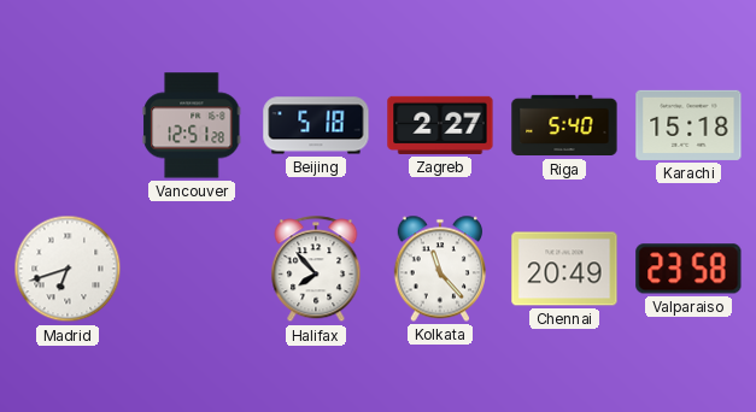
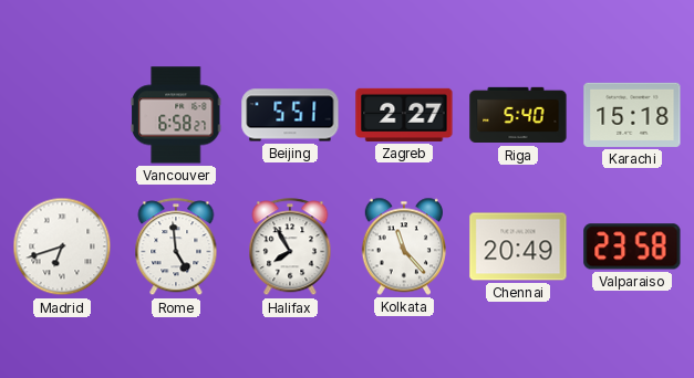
Vancouver: 12:51 -> 6:58 (177, 115)
Beijing: 5:18 -> 5:51 (290, 115)
Rome: none -> 4:59 (176, 248)
Halifax: 7:53 -> 7:55 (290, 248)
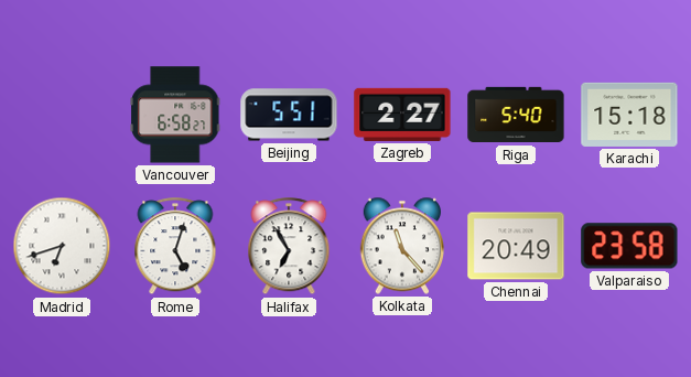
Rome: 4:59 -> 5:03 (175, 247)
Halifax: 7:55 -> 6:55 (289, 247)
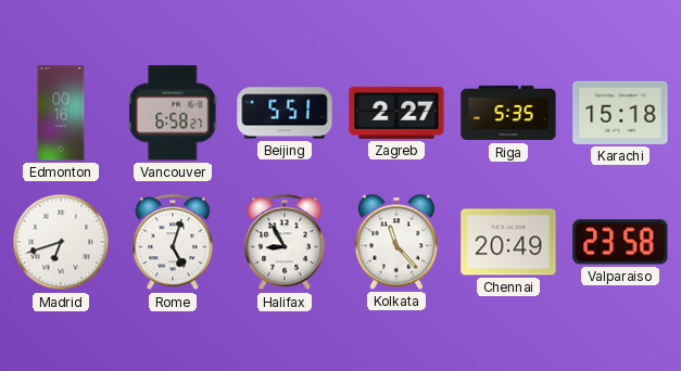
Edmonton: none -> 00:16 (61, 113)
Riga: 5:40 -> 5:35 (508, 113)
Halifax: 6:55 -> 8:55 (285, 243)
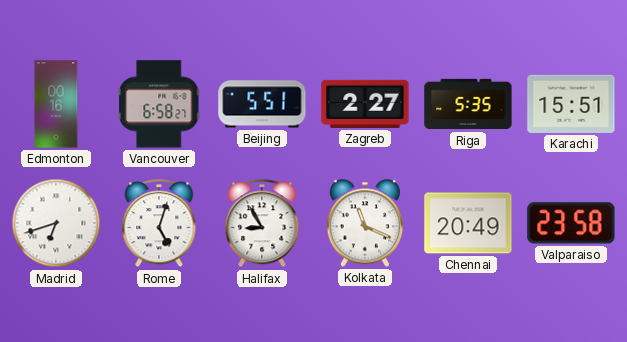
Karachi: 15:18 -> 15:51 (571, 104)
Kolkata: 11:23 -> 11:19 (364, 223)
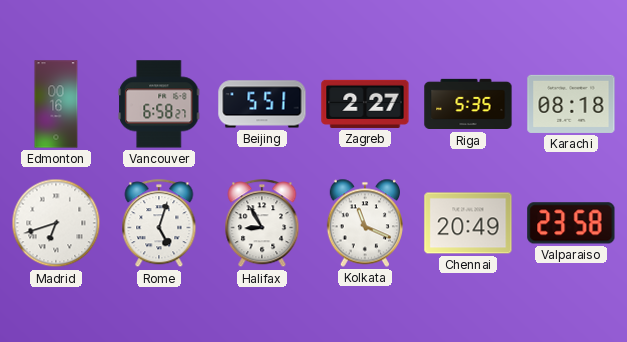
Karachi: 15:51 -> 08:18 (571, 104)
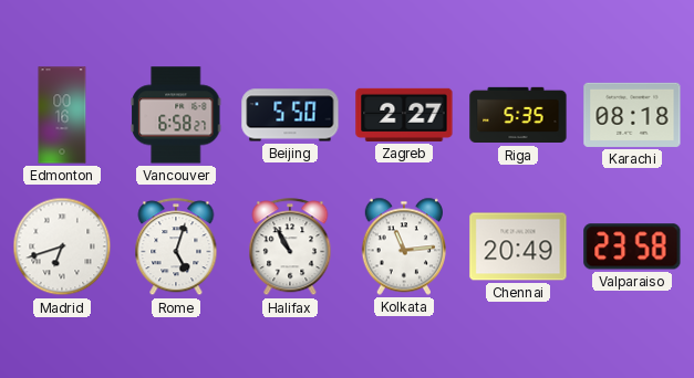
Beijing: 5:51 -> 5:50 (290, 115)
Halifax: 8:55 -> 10:55 (290, 248)
Kolkata: 11:19 -> 11:14 (403, 246)
